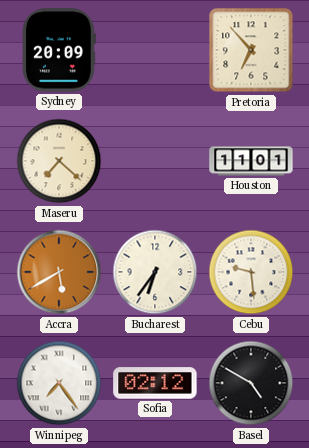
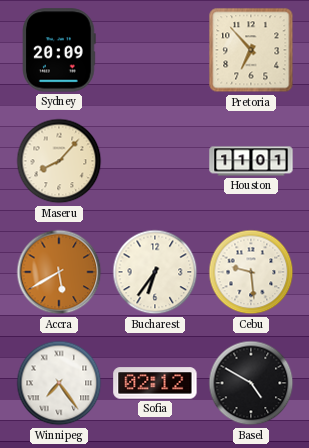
Maseru: 7:22 -> 8:07 (59, 161)
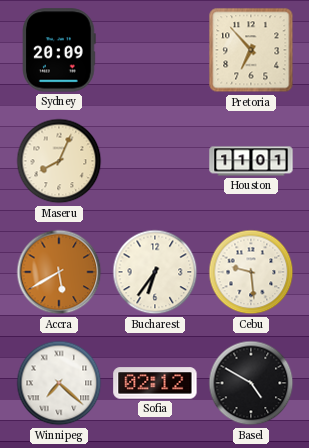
Maseru: 8:07 -> 8:04 (59, 161)
Winnipeg: 7:24 -> 7:22 (59, 383)
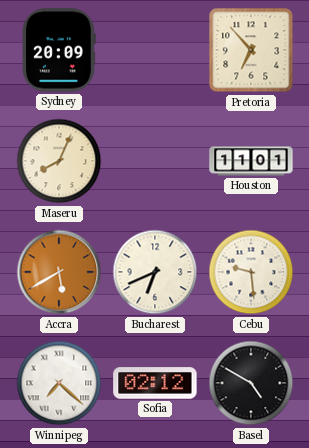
Bucharest: 6:36 -> 6:41 (155, 272)
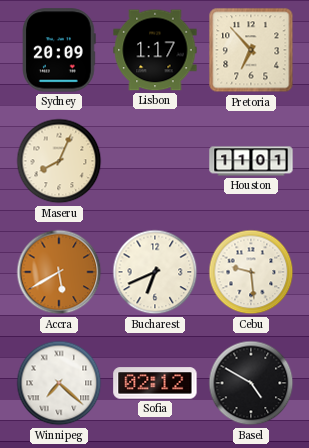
Lisbon: none -> 1:17 (155, 50)
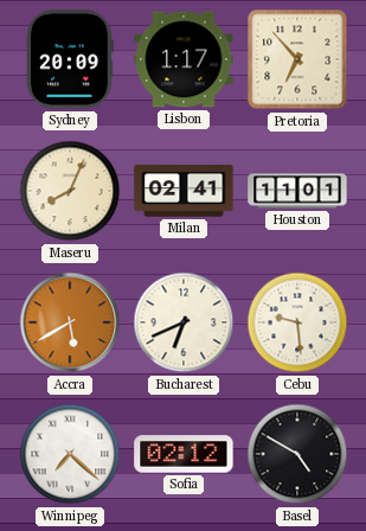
Milan: none -> 02:41 (184, 191)
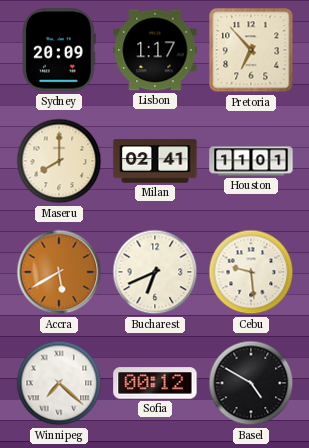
Maseru: 8:04 -> 8:00 (59, 161)
Sofia: 02:12 -> 00:12 (155, 383)
